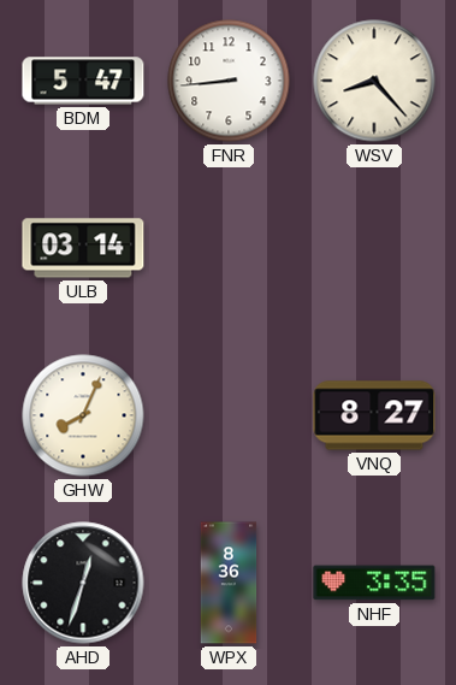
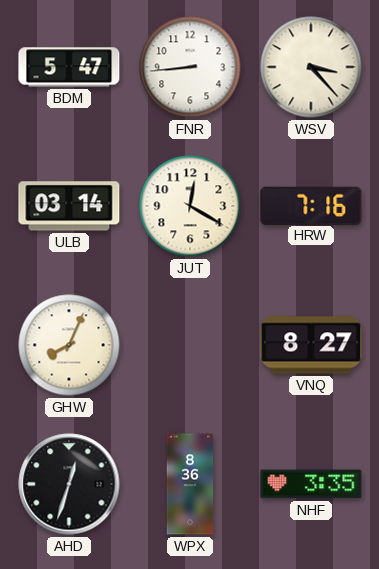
WSV: 8:23 -> 3:23 (311, 67)
JUT: none -> 12:20 (190, 206)
HRW: none -> 7:16 (311, 205)
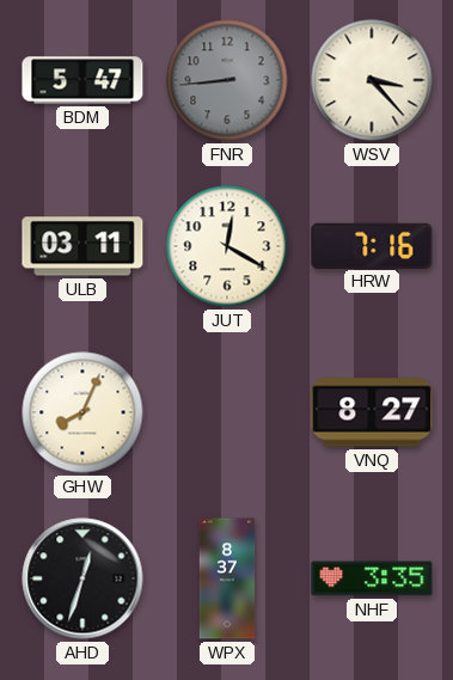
FNR dial: white -> grey (227, 80)
ULB: 03:14 -> 03:11 (82, 246)
WPX: 8:36 -> 8:37 (227, 578)
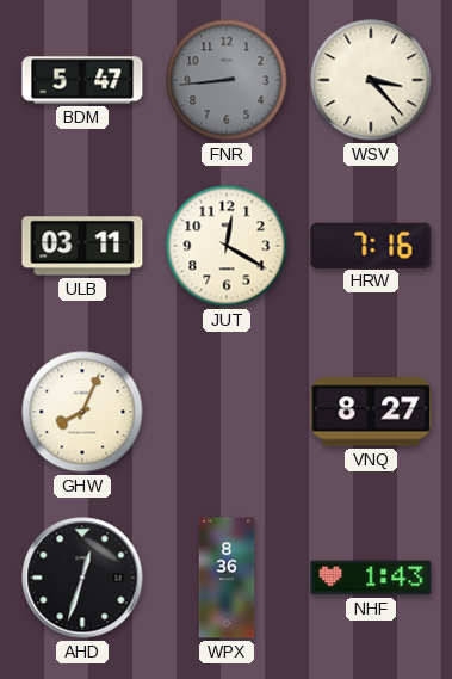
WPX: 8:37 -> 8:36 (227, 578)
NHF: 3:35 -> 1:43 (371, 578)
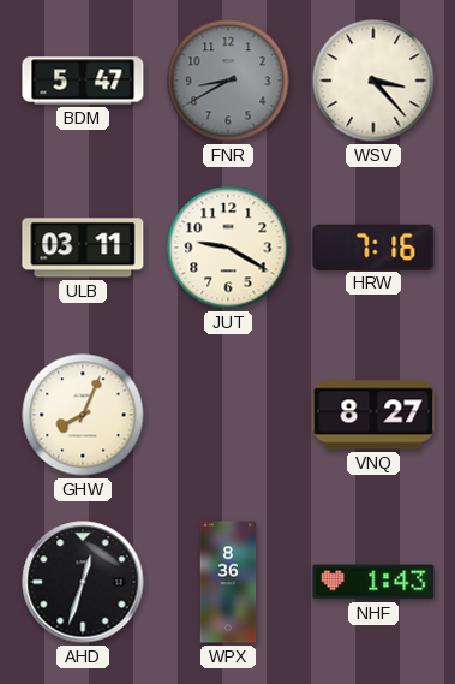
FNR: 8:44 -> 8:40 (228, 81)
JUT: 12:20 -> 9:20 (228, 248)
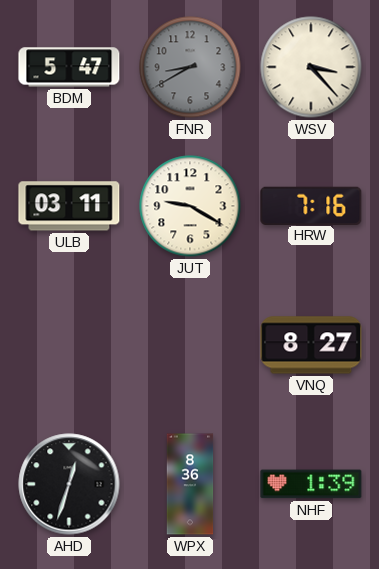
GHW: 8:04 -> none (83, 415)
NHF: 1:43 -> 1:39 (311, 484)
